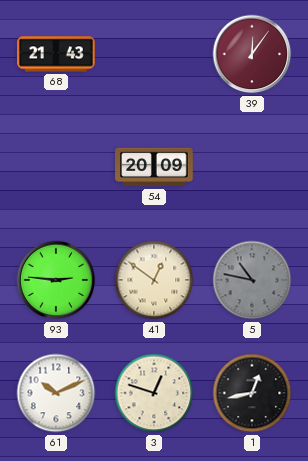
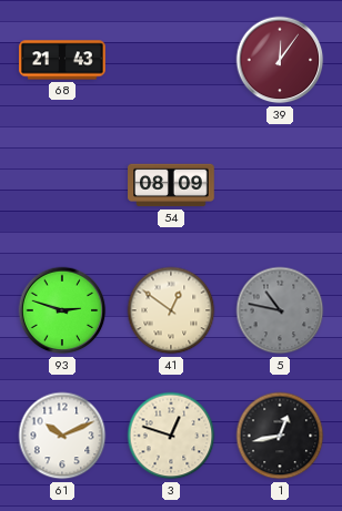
54: 20:09 -> 08:09 (171, 185)
93: 2:46 -> 2:48 (62, 310)
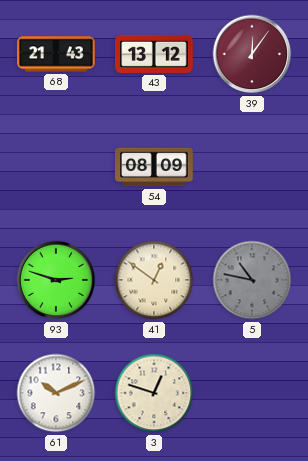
43: none -> 13:12 (154, 54)
1: 12:43 -> none (280, 436)
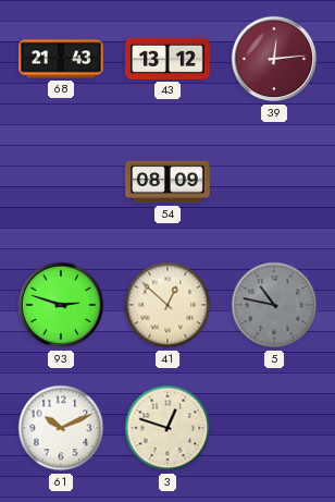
39: 12:06 -> 12:14 (274, 59)
41: 12:51 -> 12:52 (167, 305)
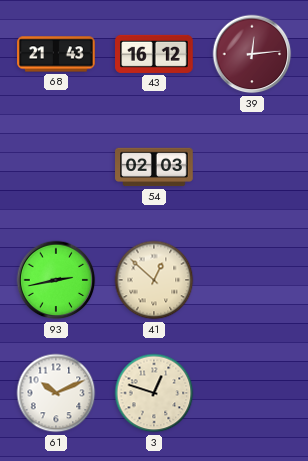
43: 13:12 -> 16:12 (154, 54)
54: 08:09 -> 02:03 (154, 167)
93: 2:48 -> 2:43 (56, 280)
5: 10:47 -> none (274, 305)
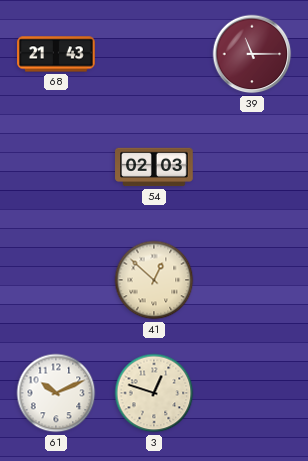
43: 16:12 -> none (154, 54)
39: 12:14 -> 11:15 (252, 54)
93: 2:43 -> none (56, 280)
